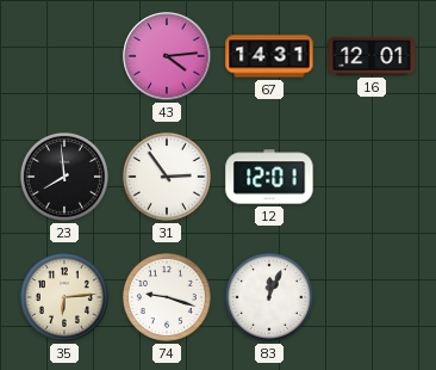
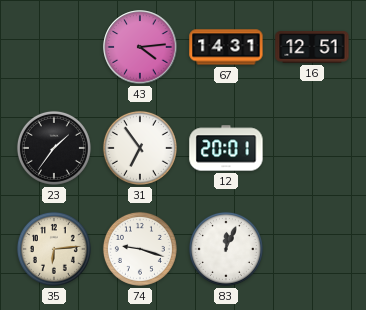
16: 12:01 -> 12:51 (312, 47)
23: 7:59 -> 1:36 (54, 148)
31: 2:54 -> 6:54 (140, 148)
12: 12:01 -> 20:01 (226, 148)
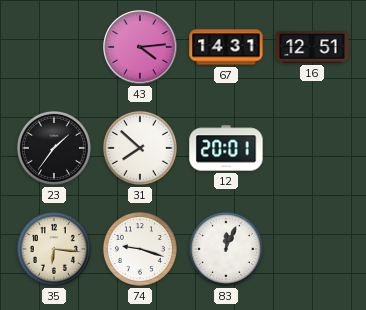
31: 6:54 -> 7:52 (140, 148)
35: 6:14 -> 6:16 (54, 249)
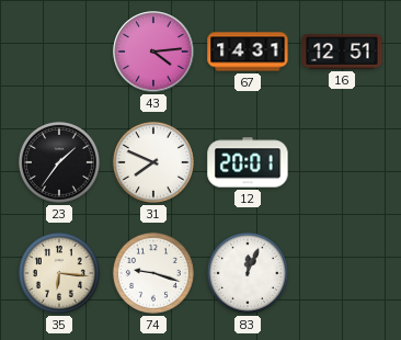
31: 7:52 -> 7:49 (153, 162)
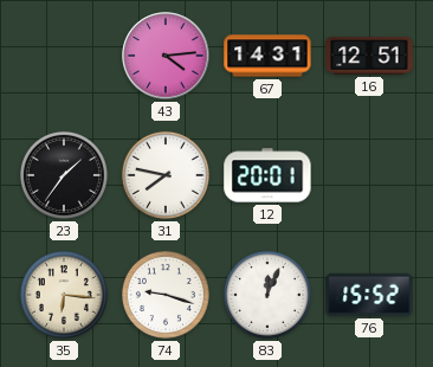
31: 7:49 -> 7:47 (166, 175)
76: none -> 15:52 (369, 295)
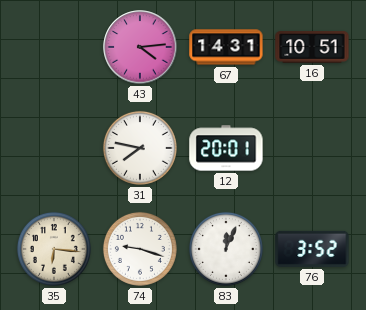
16: 12:51 -> 10:51 (312, 47)
23: 1:36 -> none (64, 175)
76: 15:52 -> 3:52 (312, 249)
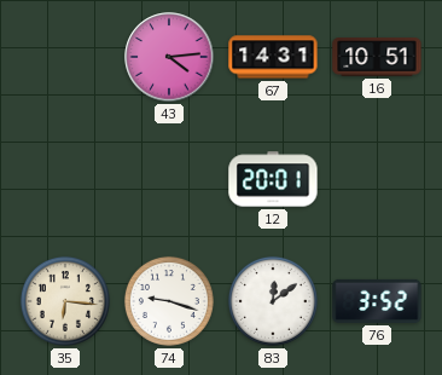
31: 7:47 -> none (140, 148)
83: 12:04 -> 12:09 (273, 301)
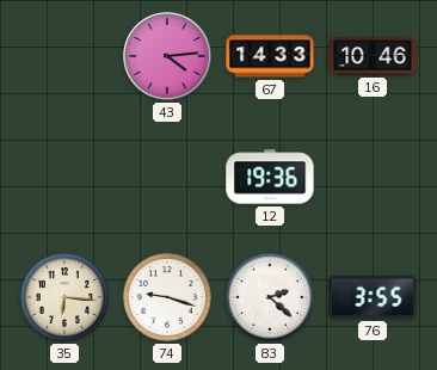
67: 14:31 -> 14:33 (270, 56)
16: 10:51 -> 10:46 (373, 56)
12: 20:01 -> 19:36 (270, 177)
83: 12:09 -> 2:22 (270, 297)
76: 3:52 -> 3:55 (373, 297)
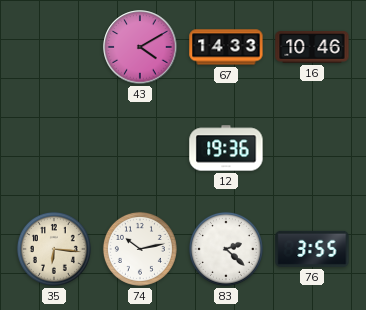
43: 4:14 -> 4:10 (140, 47)
74: 9:18 -> 10:13 (140, 249)
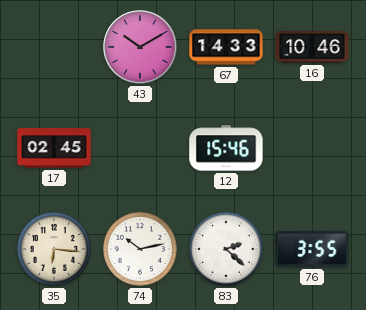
43: 4:10 -> 10:10 (140, 47)
17: none -> 02:45 (54, 148)
12: 19:36 -> 15:46 (226, 148)
